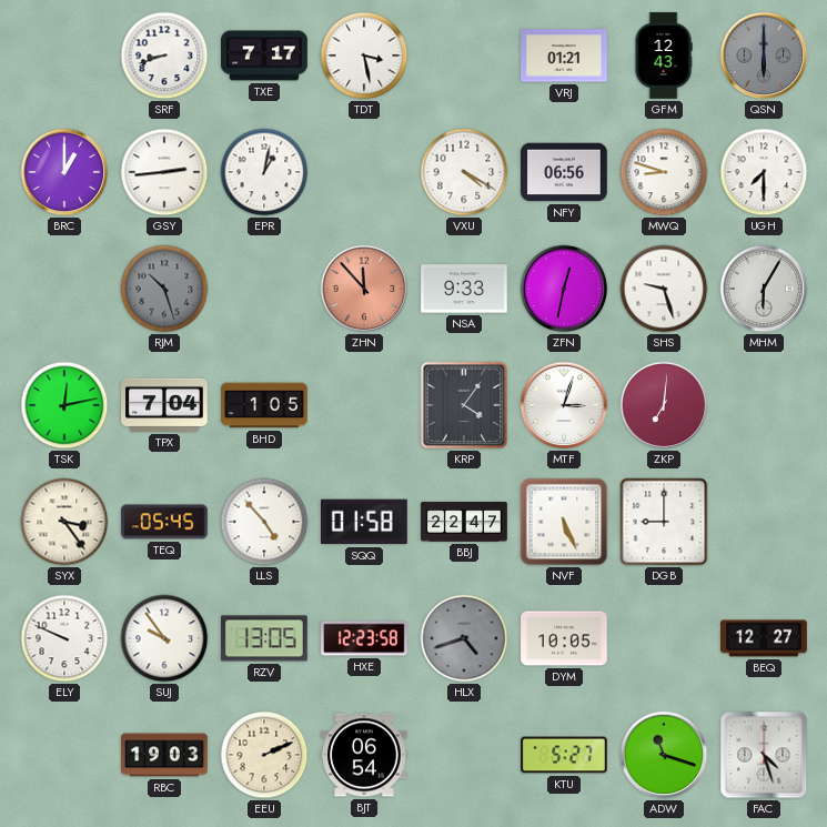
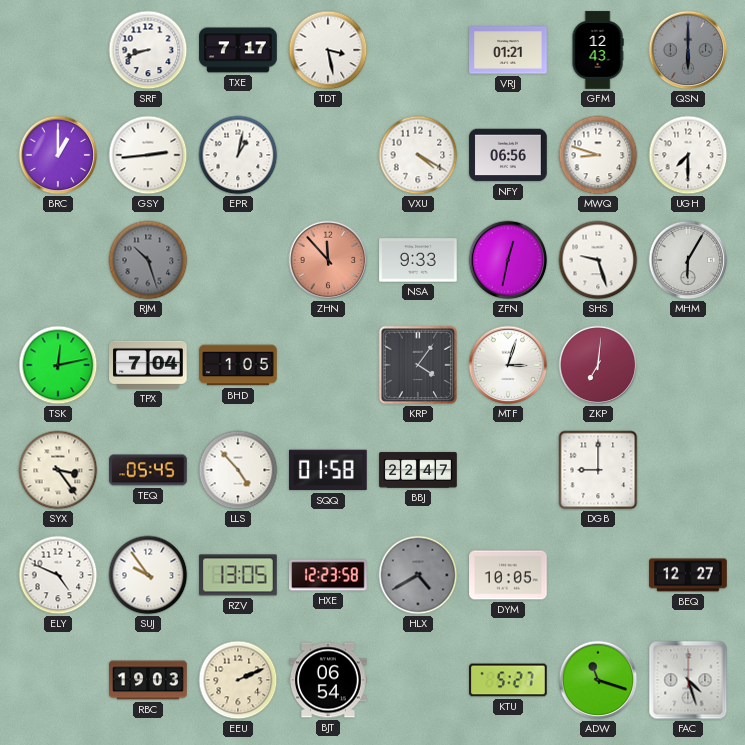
NVF: 5:26 -> none (564, 522)
ELY: 9:49 -> 4:49 (58, 575)
HLX: 4:42 -> 4:40 (418, 575)
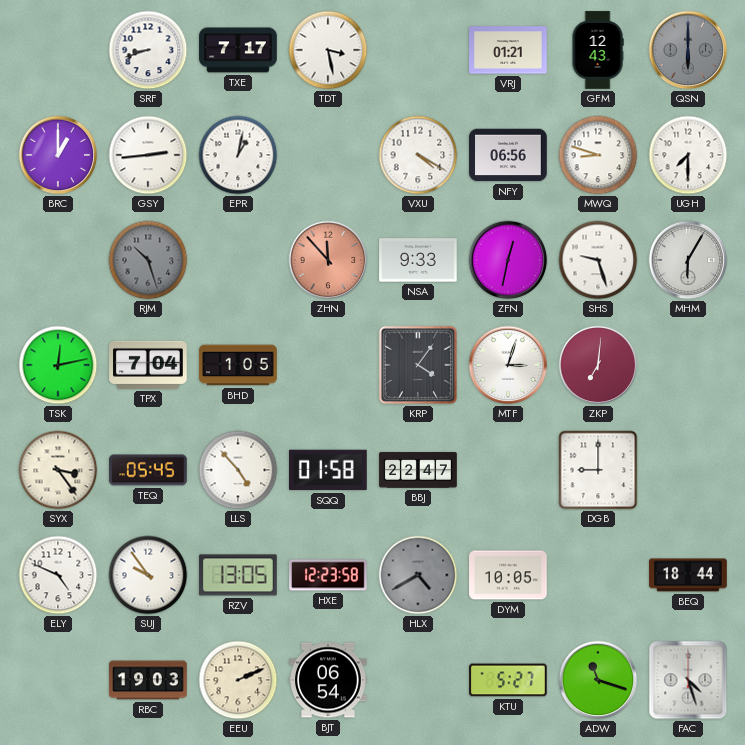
BEQ: 12:27 -> 18:44 (688, 575)
